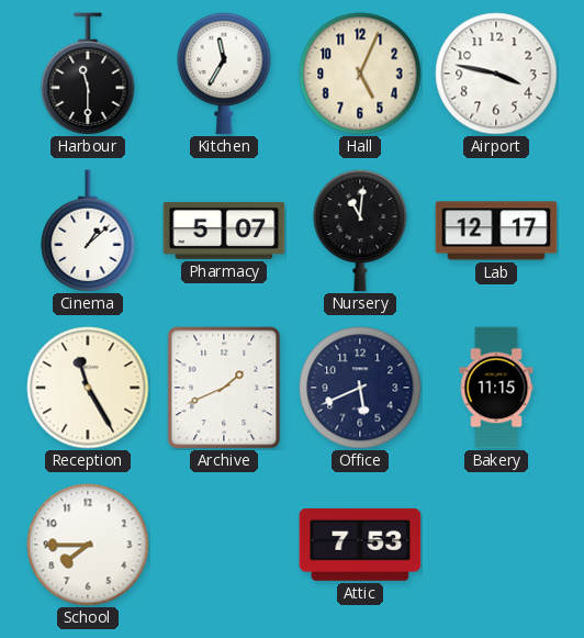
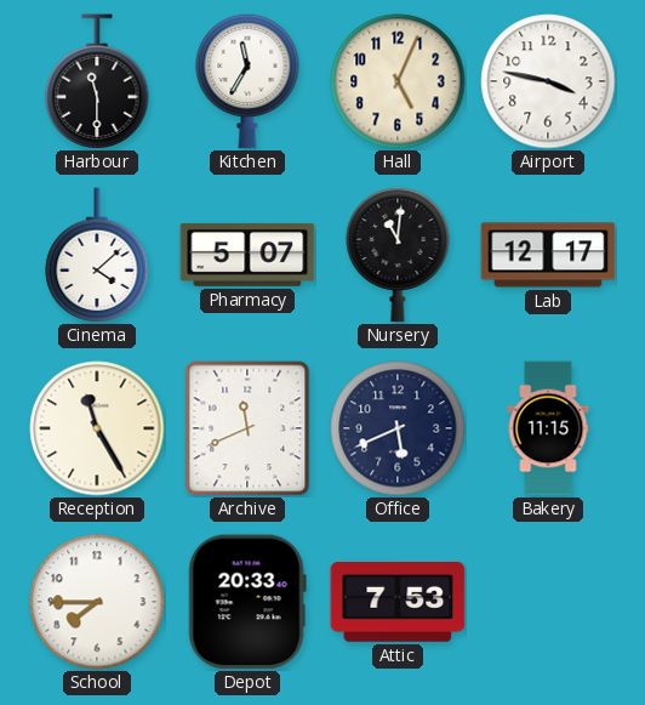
Cinema: 1:08 -> 4:08 (97, 255)
Archive: 1:41 -> 11:41 (247, 428)
Depot: none -> 20:33 (247, 602)
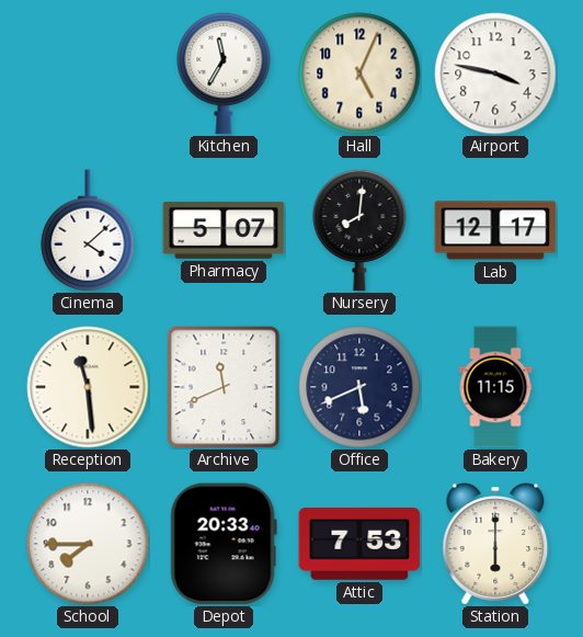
Harbour: 11:30 -> none (97, 81)
Nursery: 11:01 -> 8:01 (359, 230)
Reception: 11:25 -> 11:29 (88, 387)
Station: none -> 6:00 (495, 544)
